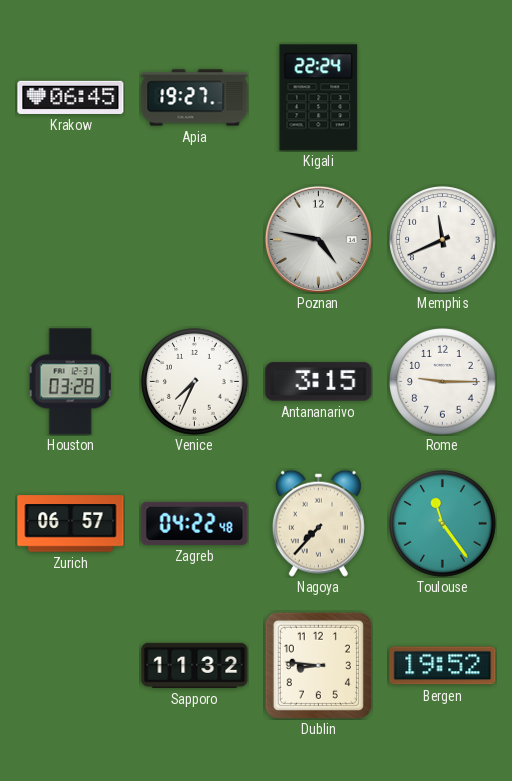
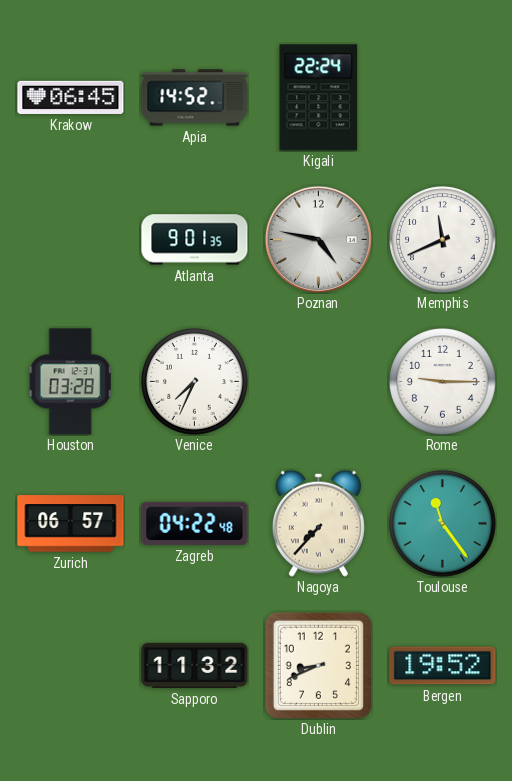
Apia: 19:27 -> 14:52 (195, 98)
Atlanta: none -> 9:01 (195, 240)
Antananarivo: 3:15 -> none (319, 382)
Dublin: 8:46 -> 8:41 (318, 665)
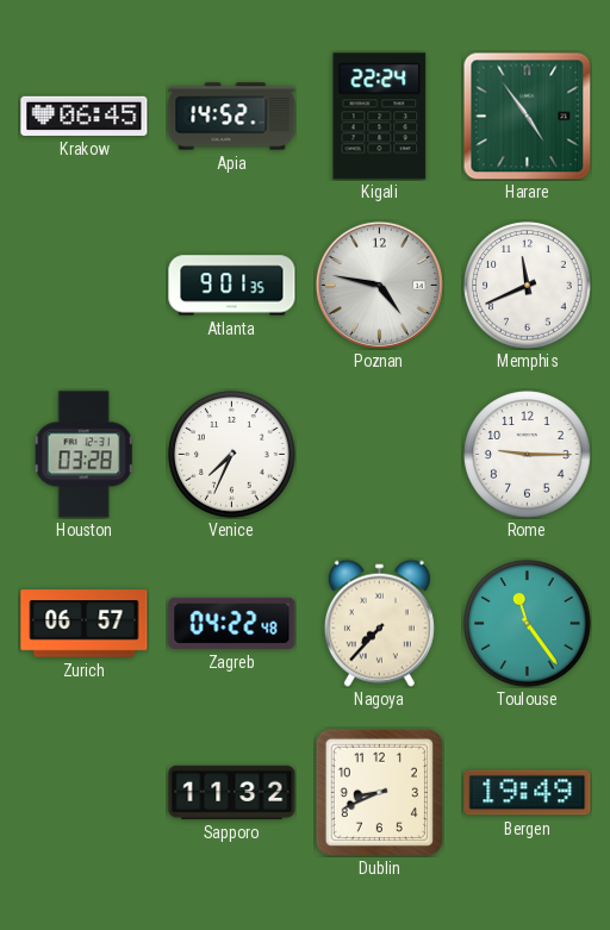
Harare: none -> 4:54 (527, 116)
Bergen: 19:52 -> 19:49 (528, 793)
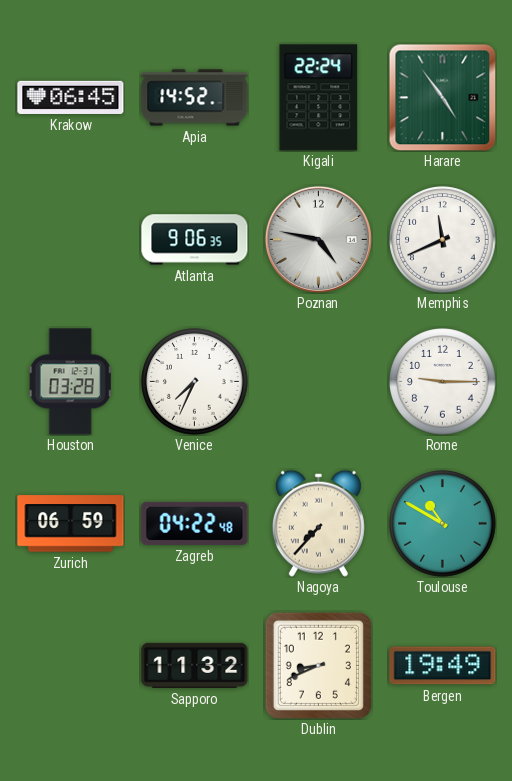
Atlanta: 9:01 -> 9:06 (195, 240)
Zurich: 06:57 -> 06:59 (71, 524)
Toulouse: 11:24 -> 10:50 (443, 524)
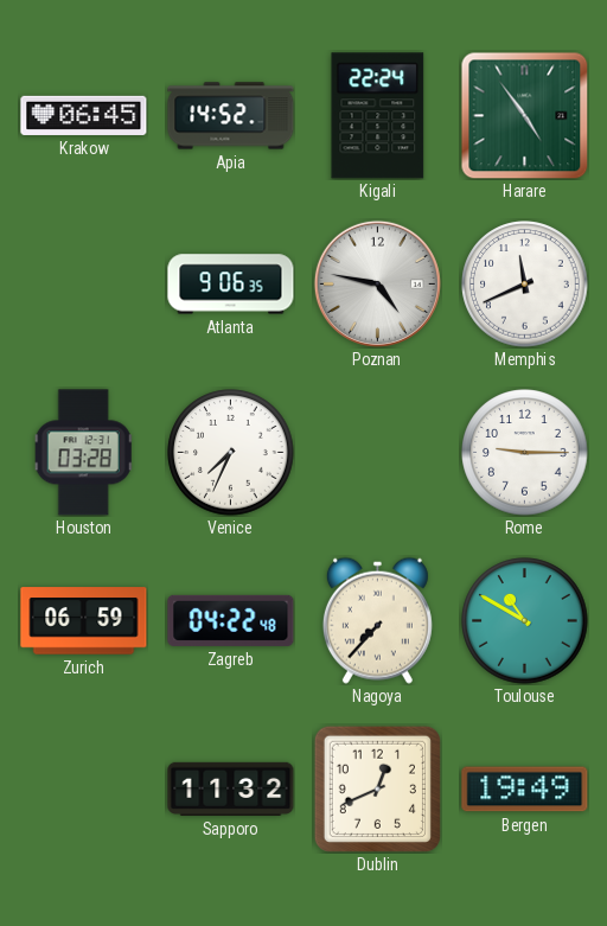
Dublin: 8:41 -> 12:41 (377, 788)
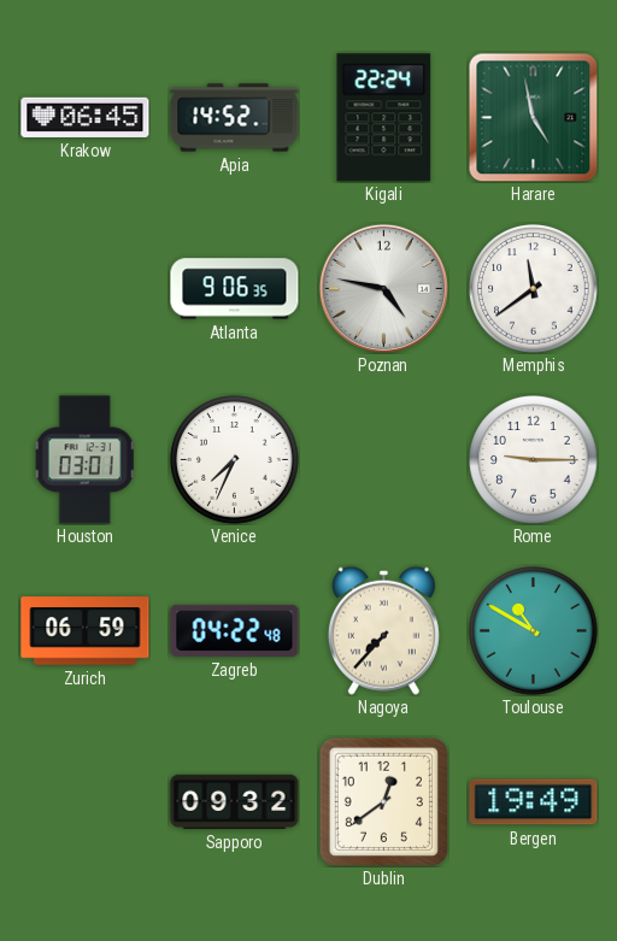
Harare: 4:54 -> 4:58 (533, 117)
Memphis: 11:41 -> 11:39 (534, 289)
Houston: 03:28 -> 03:01 (84, 460)
Sapporo: 11:32 -> 09:32 (235, 801)
Dublin: 12:41 -> 12:39 (383, 801)
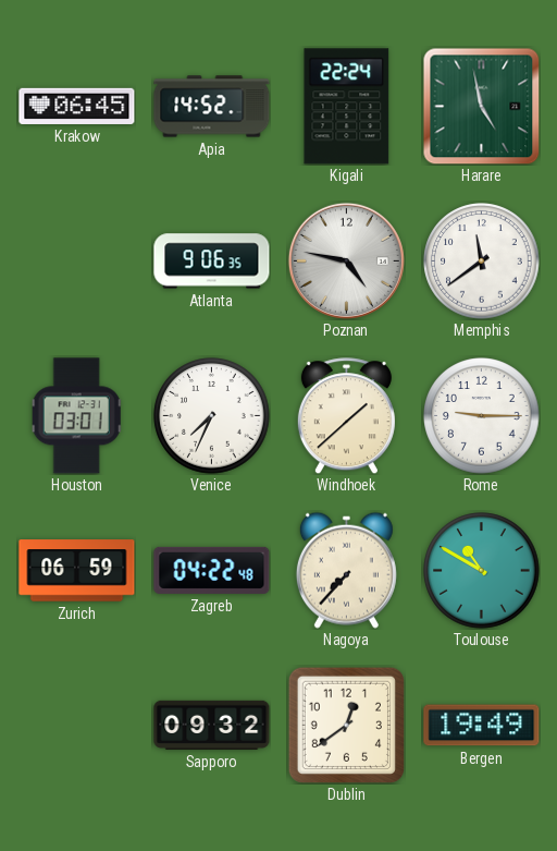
Windhoek: none -> 1:38 (346, 416)
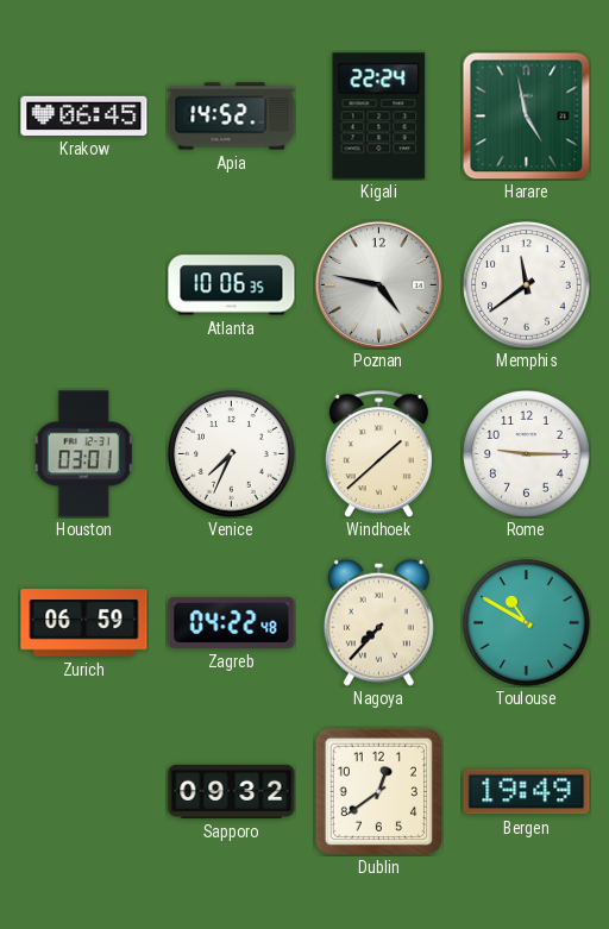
Atlanta: 9:06 -> 10:06 (232, 285)
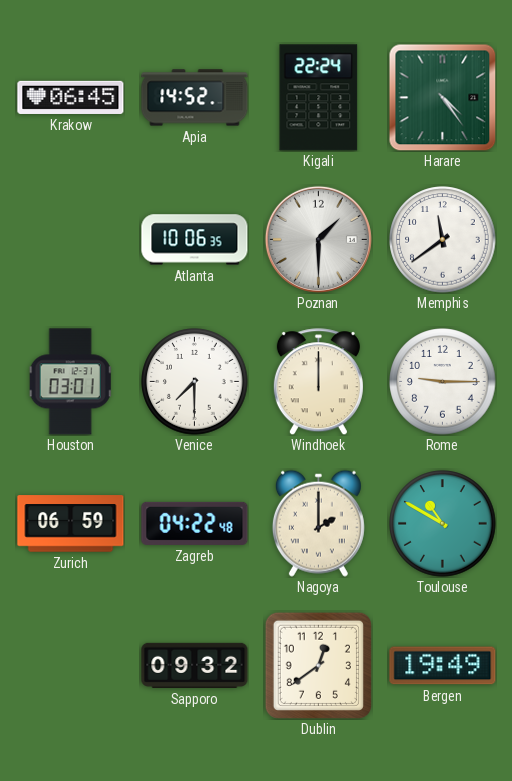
Harare: 4:58 -> 4:24 (442, 97)
Poznan: 4:47 -> 1:30 (318, 239)
Venice: 7:34 -> 7:30 (195, 382)
Windhoek: 1:38 -> 12:00 (318, 382)
Nagoya: 7:37 -> 2:00 (318, 523)
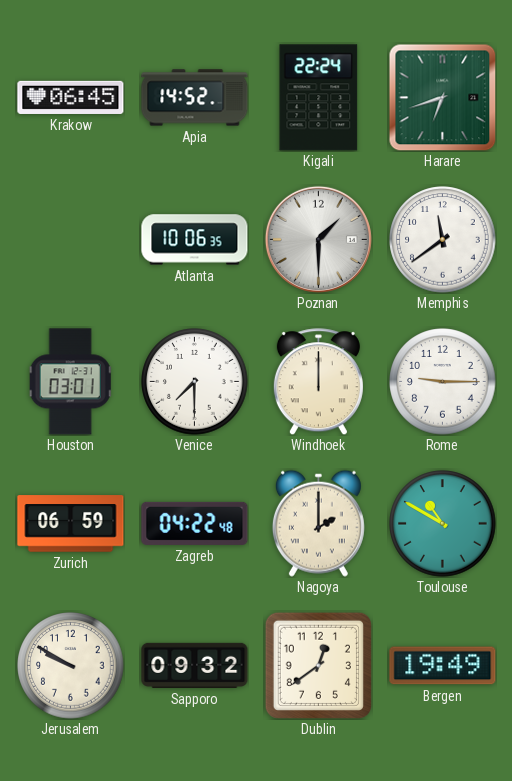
Harare: 4:24 -> 6:42 (442, 97)
Jerusalem: none -> 9:50 (71, 666)
